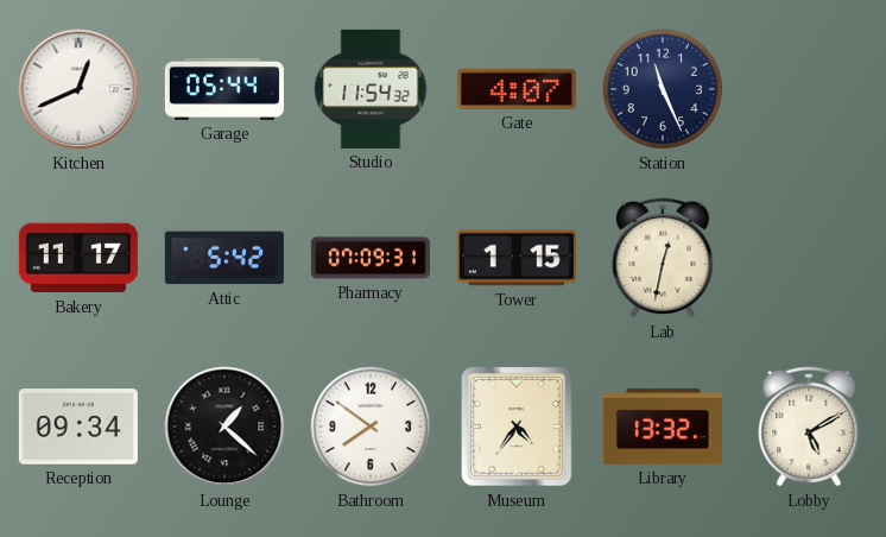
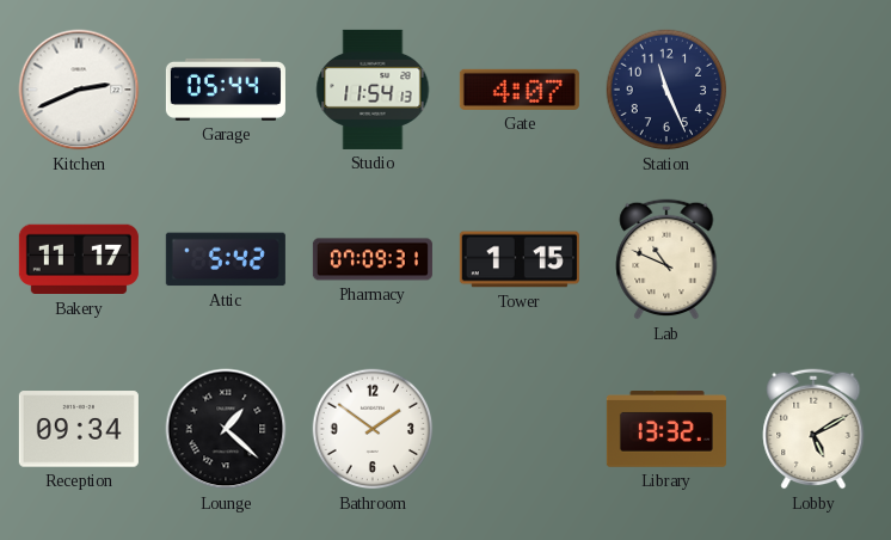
Kitchen: 12:41 -> 2:41 (79, 90)
Studio: 11:54:32 -> 11:54:13 (373, 90)
Lab: 12:32 -> 10:49 (666, 259)
Bathroom: 7:51 -> 1:51 (373, 429)
Museum: 4:36 -> none (517, 427)
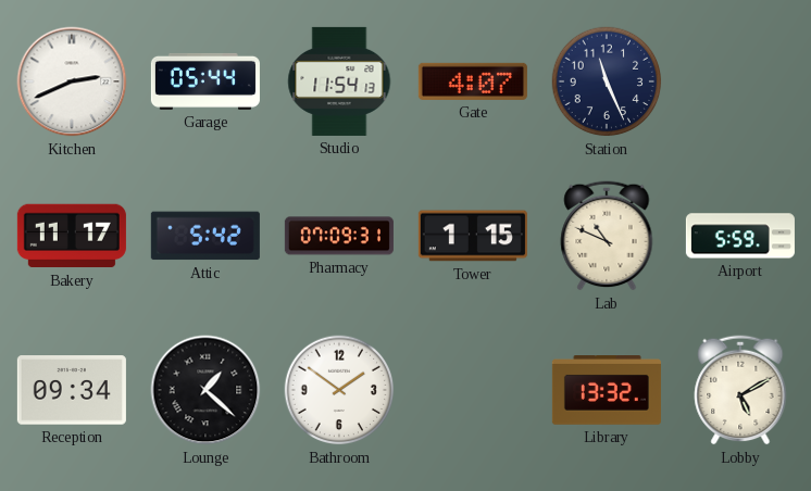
Airport: none -> 5:59 (740, 236)
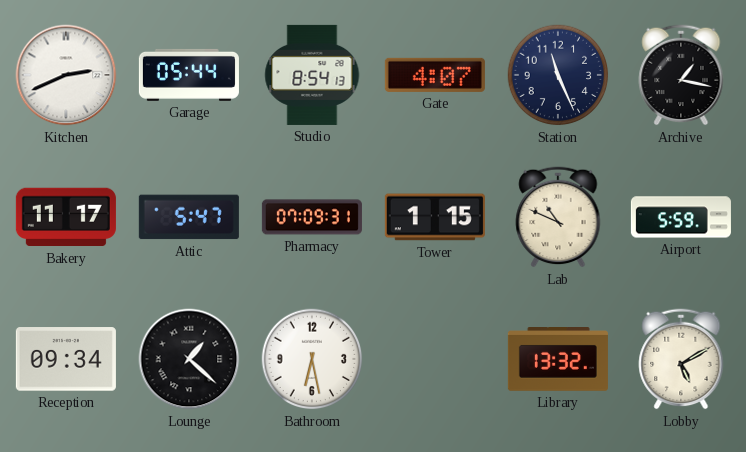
Studio: 11:54 -> 8:54 (312, 75)
Archive: none -> 1:17 (681, 75)
Attic: 5:42 -> 5:47 (189, 217)
Bathroom: 1:51 -> 6:28 (312, 359)
